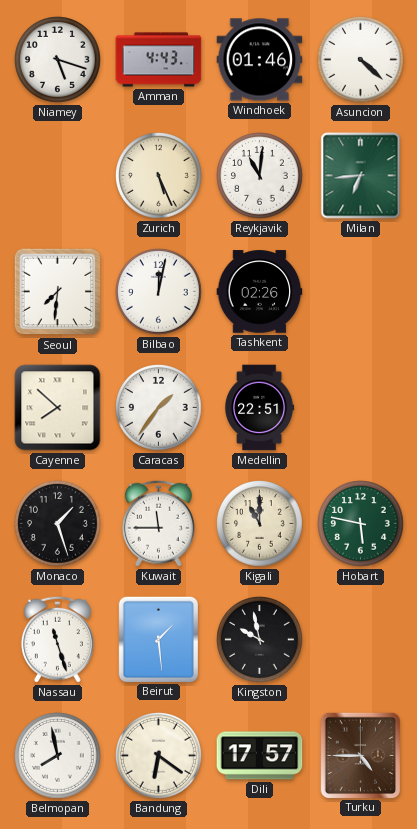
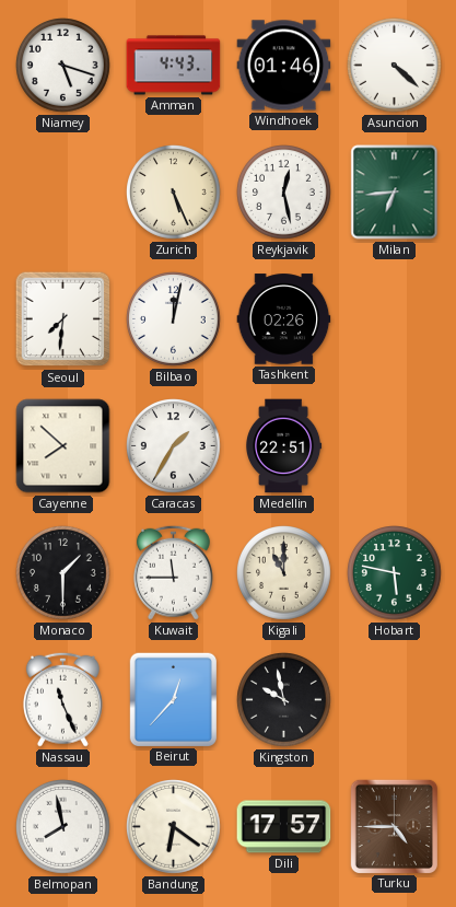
Reykjavik: 11:01 -> 12:28 (284, 193)
Caracas: 1:36 -> 1:35 (174, 446)
Monaco: 1:27 -> 1:30 (63, 573)
Nassau: 11:27 -> 11:26 (62, 699)
Beirut: 1:29 -> 12:37 (173, 699)
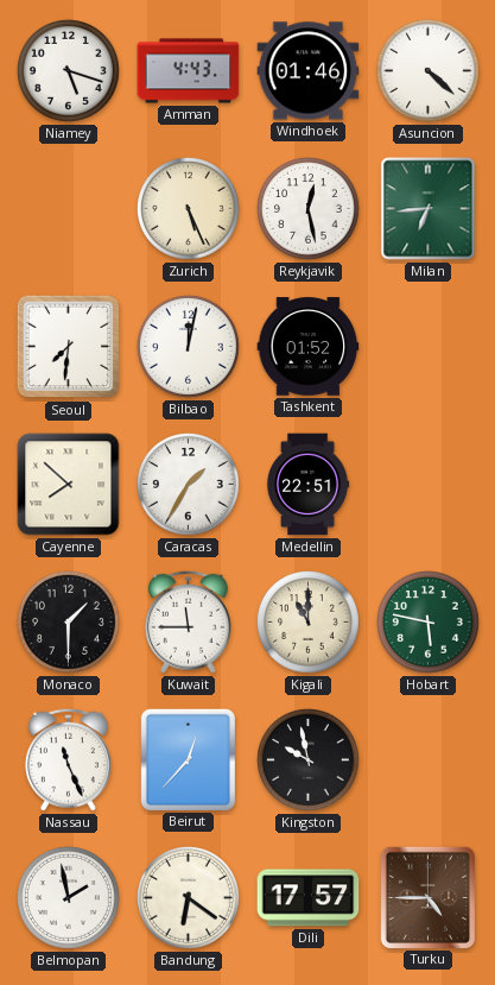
Tashkent: 02:26 -> 01:52 (309, 347)
Belmopan: 7:58 -> 1:58 (69, 898)
